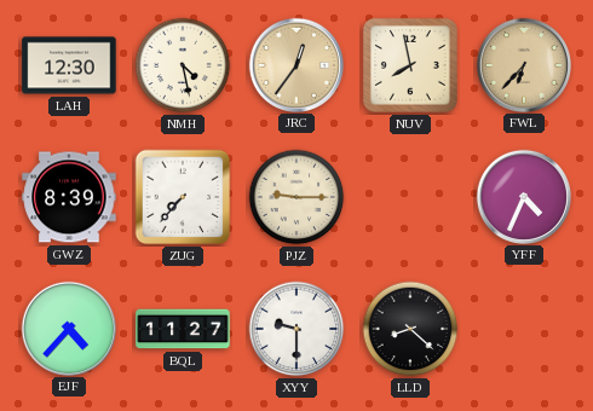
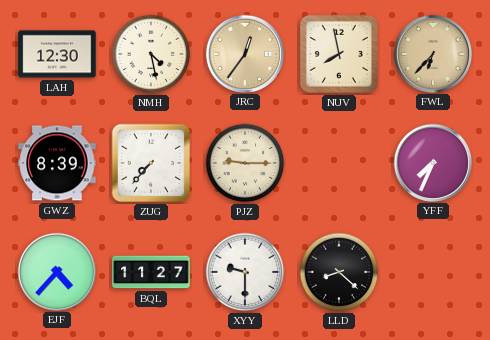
YFF: 4:34 -> 7:34 (432, 162)
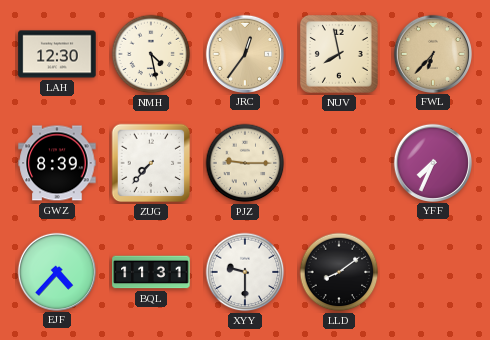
BQL: 11:27 -> 11:31 (151, 272)
LLD: 8:22 -> 8:09 (339, 272)
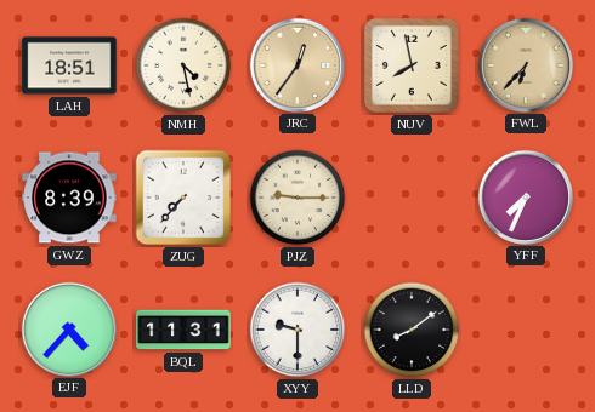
LAH: 12:30 -> 18:51 (69, 65)
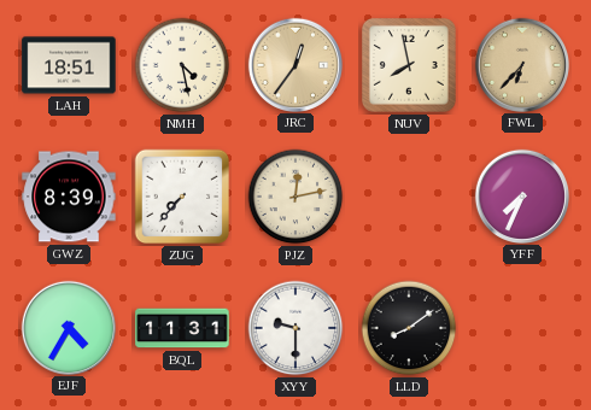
PJZ: 9:15 -> 12:13 (295, 197)
EJF: 4:37 -> 4:35 (68, 327)
